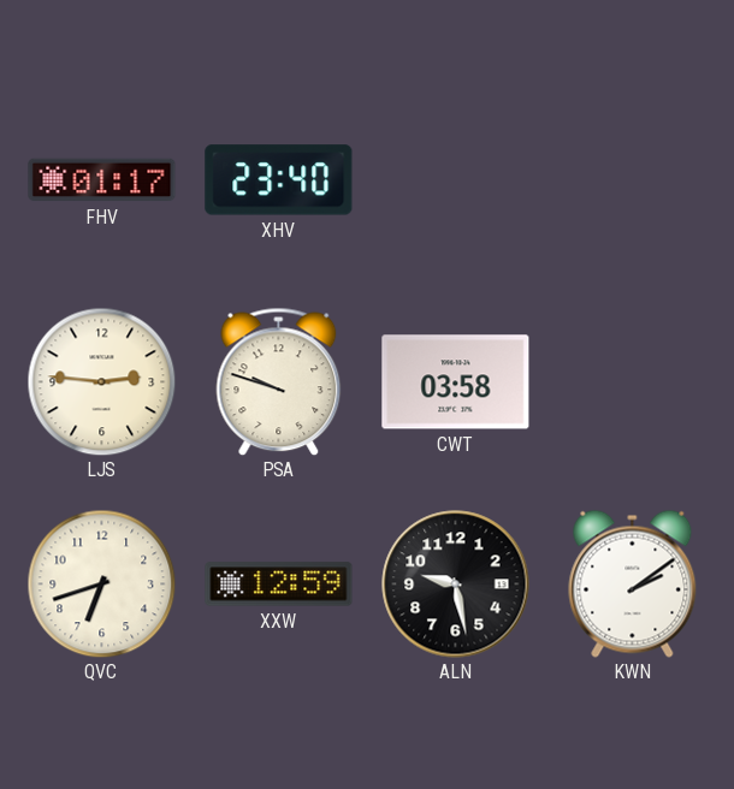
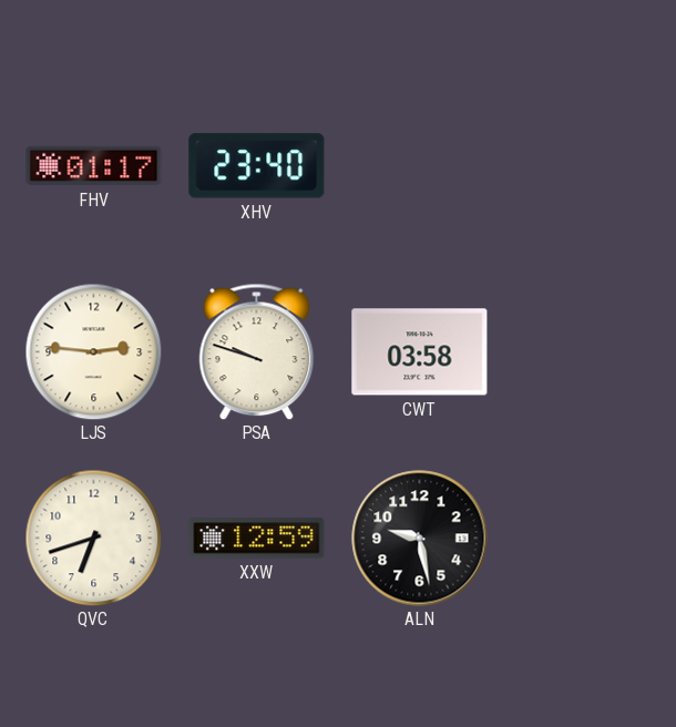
KWN: 2:09 -> none (633, 583)
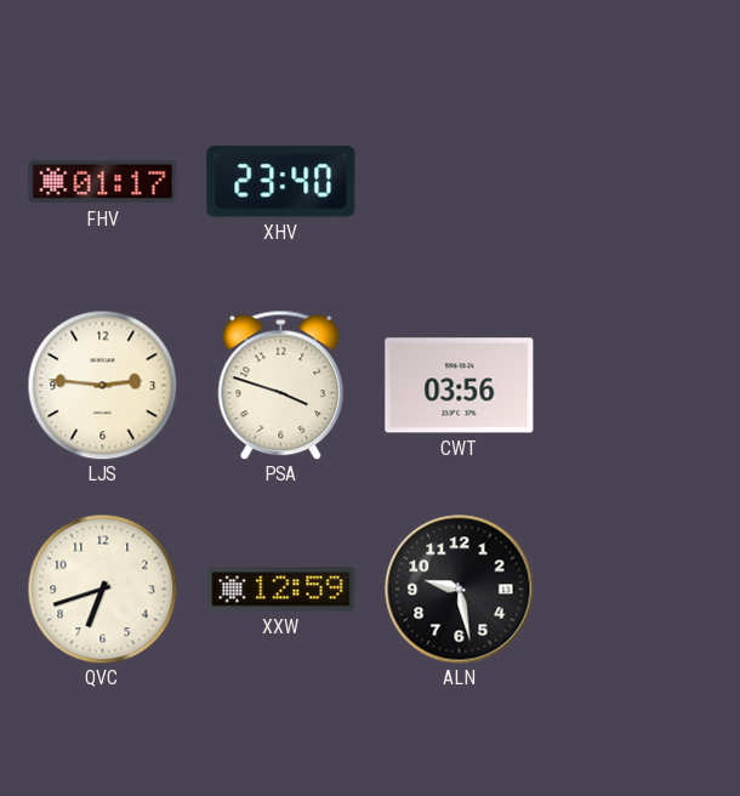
PSA: 9:48 -> 3:48 (281, 385)
CWT: 03:58 -> 03:56 (460, 386)
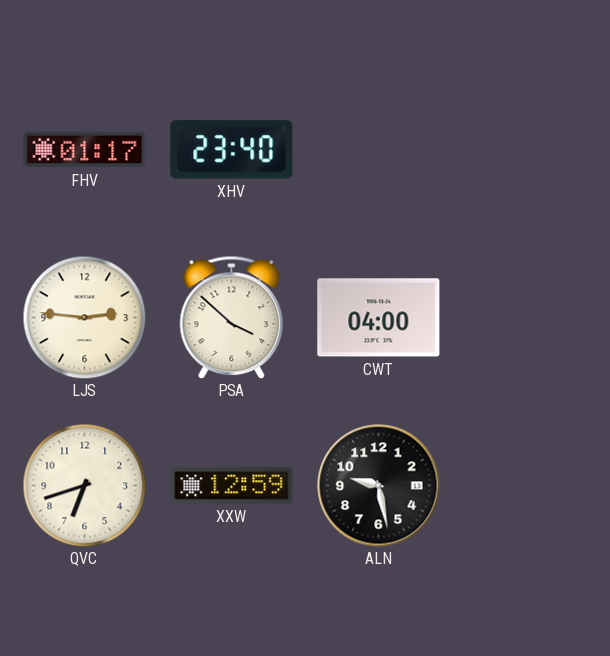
PSA: 3:48 -> 3:52 (232, 317)
CWT: 03:56 -> 04:00 (379, 318)
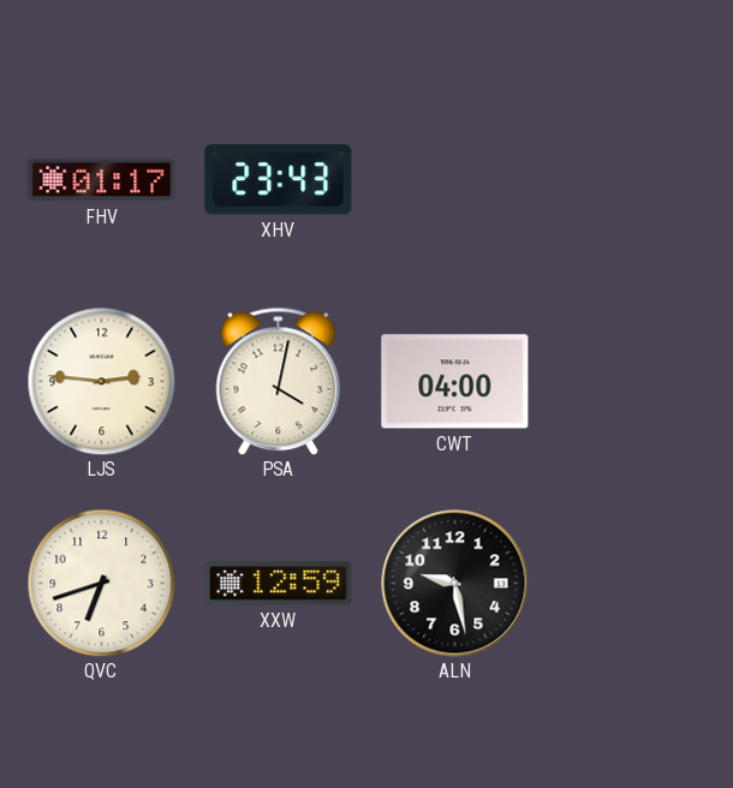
XHV: 23:40 -> 23:43 (279, 180)
PSA: 3:52 -> 4:02 (279, 381)
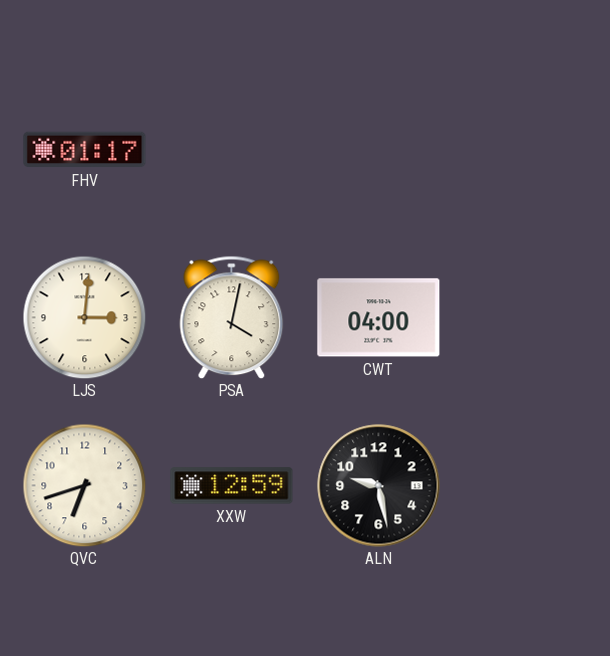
XHV: 23:43 -> none (279, 180)
LJS: 2:46 -> 3:01 (84, 317)
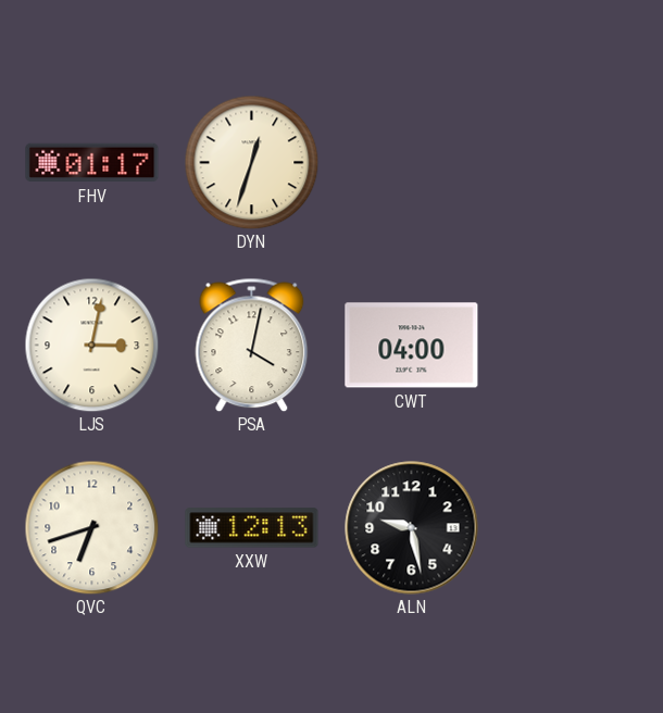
DYN: none -> 12:33 (251, 162)
LJS: 3:01 -> 3:02 (91, 345)
XXW: 12:59 -> 12:13 (252, 528)
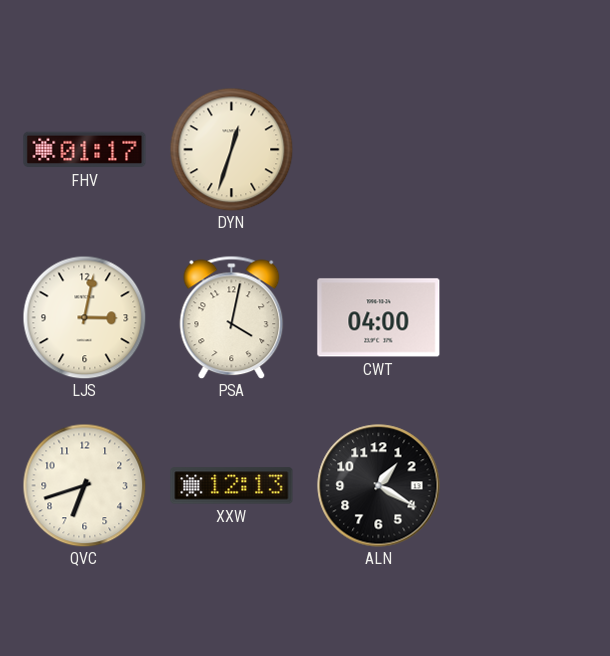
ALN: 9:28 -> 1:20 (379, 486)
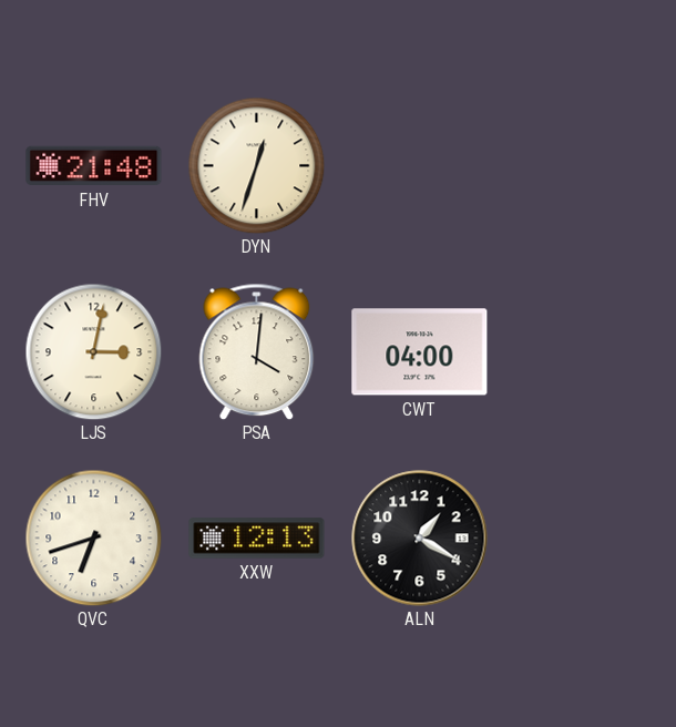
FHV: 01:17 -> 21:48 (94, 166)
PSA: 4:02 -> 4:01 (257, 351)
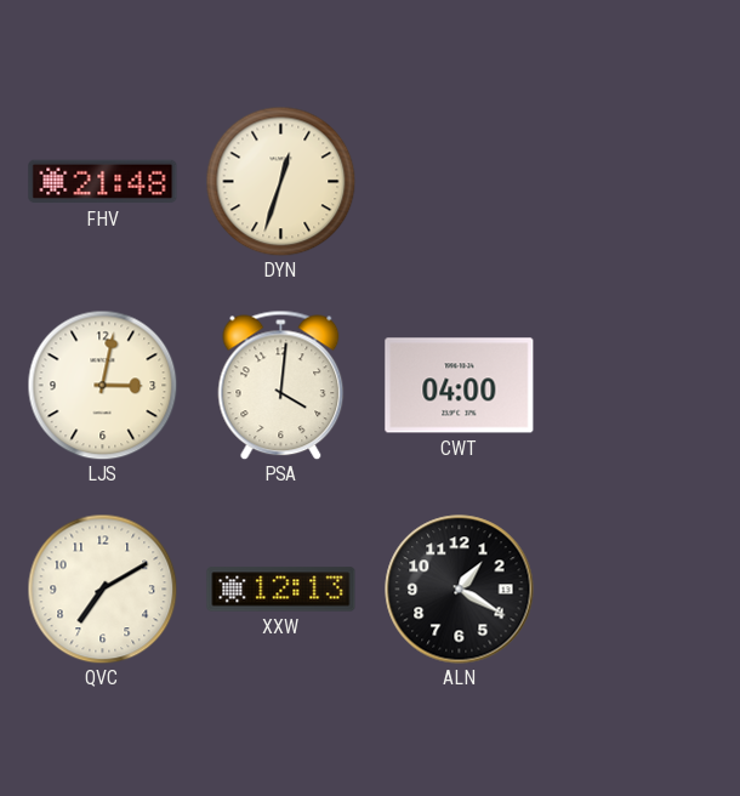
QVC: 6:42 -> 7:10 (102, 589)
